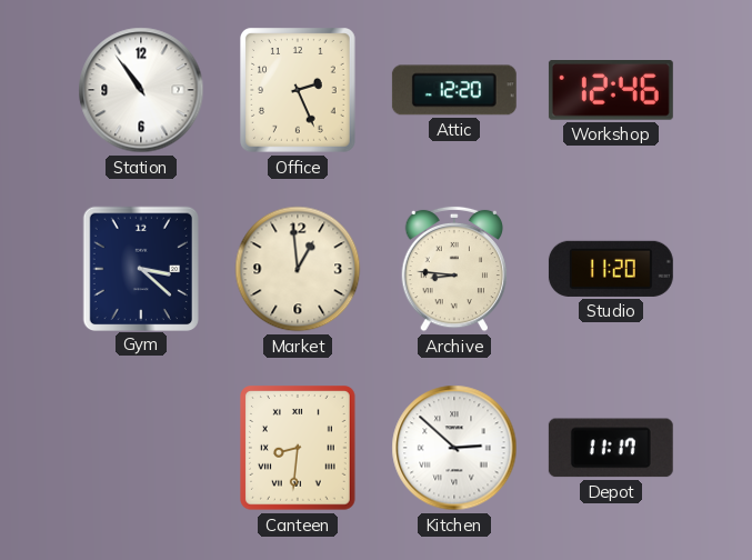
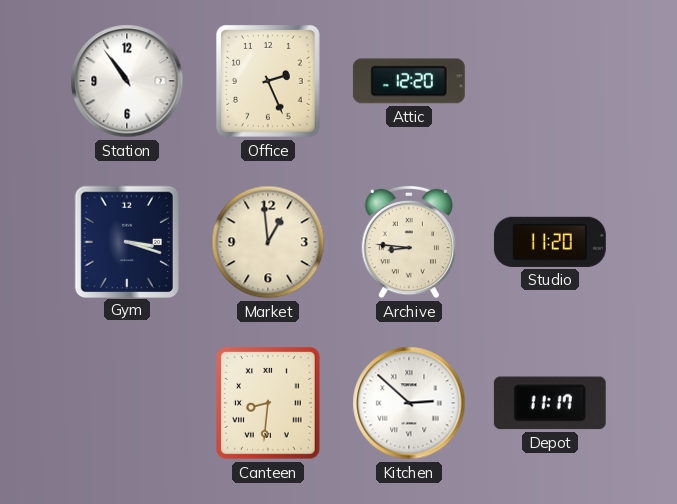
Workshop: 12:46 -> none (611, 91)
Gym: 3:22 -> 3:18 (126, 241)
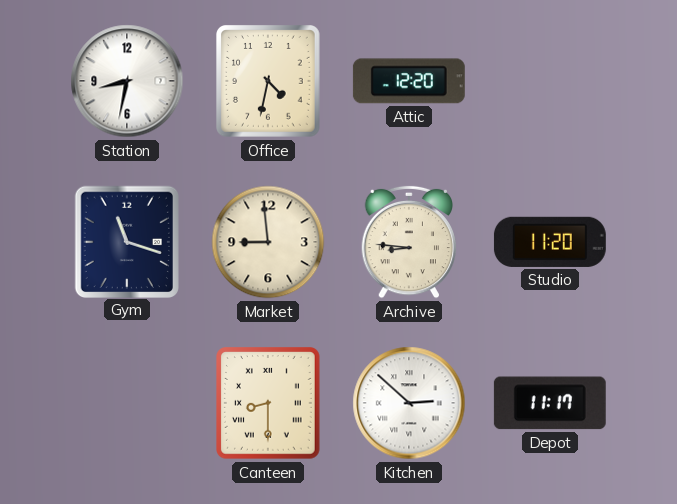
Station: 10:54 -> 8:32 (127, 81)
Office: 2:26 -> 4:32 (269, 82)
Gym: 3:18 -> 11:18 (126, 241)
Market: 12:59 -> 8:59 (268, 242)
Canteen: 8:31 -> 8:30 (269, 404)
